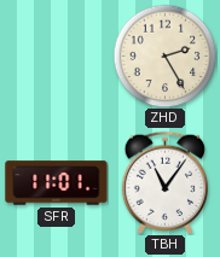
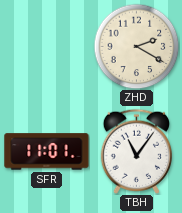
ZHD: 2:25 -> 2:20 (136, 46)
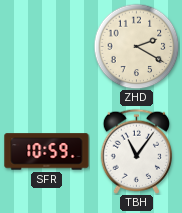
SFR: 11:01 -> 10:59 (47, 152)
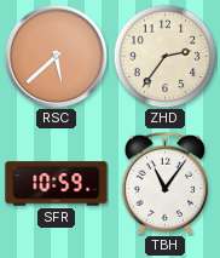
RSC: none -> 5:38 (56, 56)
ZHD: 2:20 -> 2:36 (164, 56)
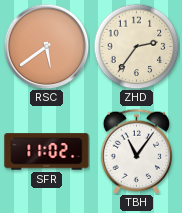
RSC: 5:38 -> 5:39 (46, 46)
SFR: 10:59 -> 11:02 (47, 152)
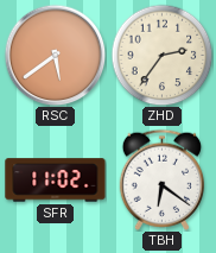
TBH: 11:06 -> 6:21 (161, 179)
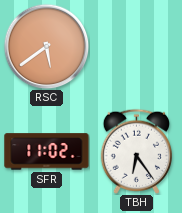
ZHD: 2:36 -> none (161, 55)
TBH: 6:21 -> 6:24 (136, 151)
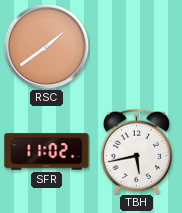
RSC: 5:39 -> 1:39 (46, 46)
TBH: 6:24 -> 5:43 (136, 151)
